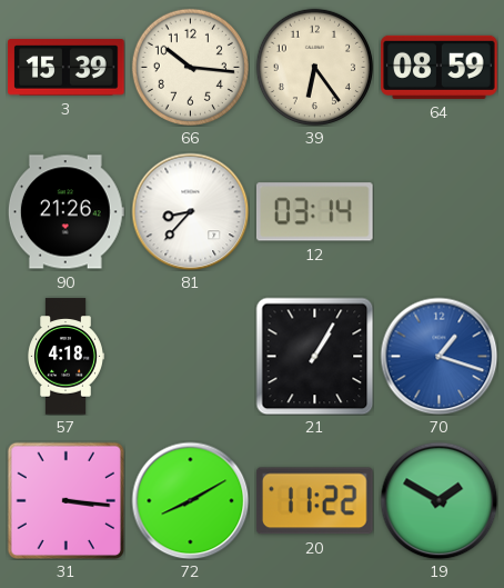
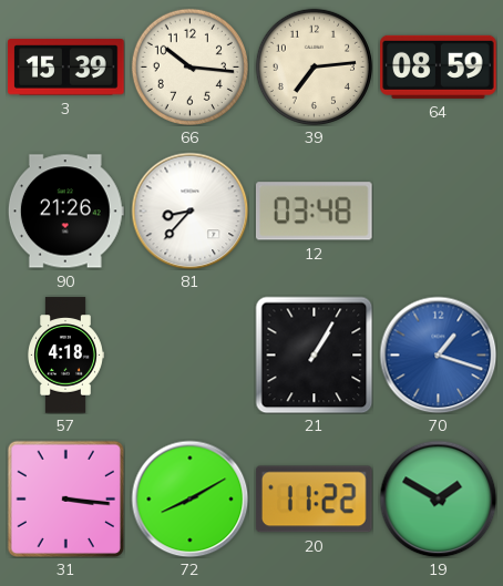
39: 6:24 -> 7:14 (314, 66)
12: 03:14 -> 03:48 (314, 212)
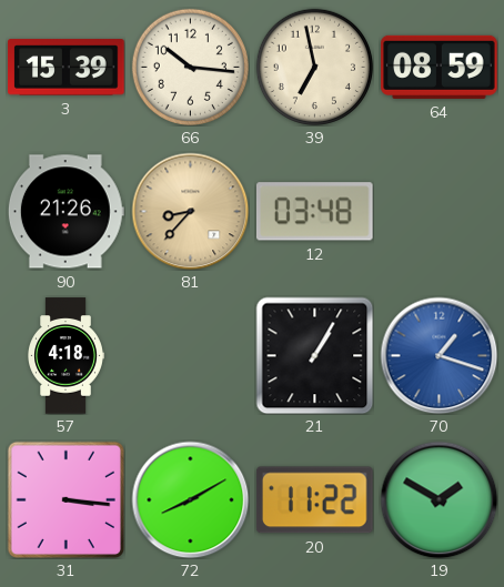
39: 7:14 -> 6:58 (314, 67)
81 dial: white -> champagne (190, 211)
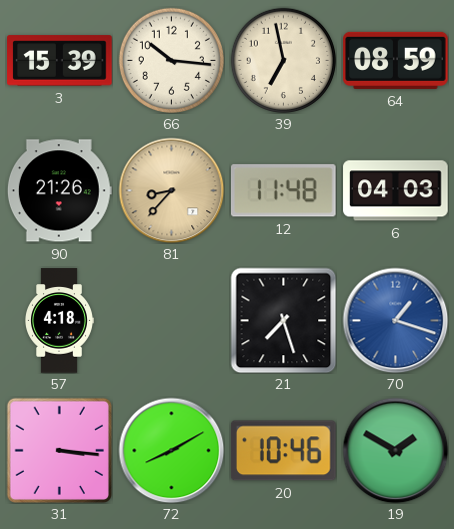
12: 03:48 -> 11:48 (283, 191)
6: none -> 04:03 (396, 191)
21: 1:05 -> 7:27 (283, 320)
20: 11:22 -> 10:46 (283, 451)
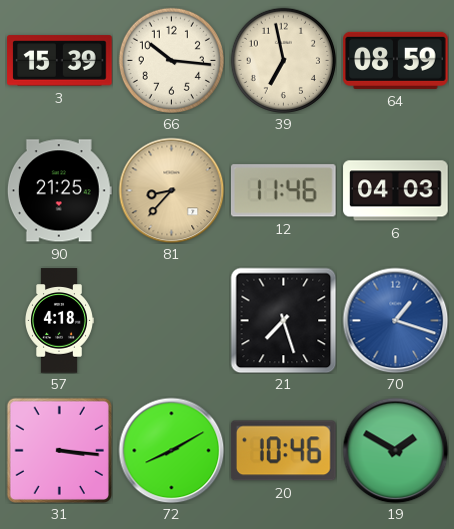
90: 21:26 -> 21:25 (59, 191)
12: 11:48 -> 11:46 (283, 191)
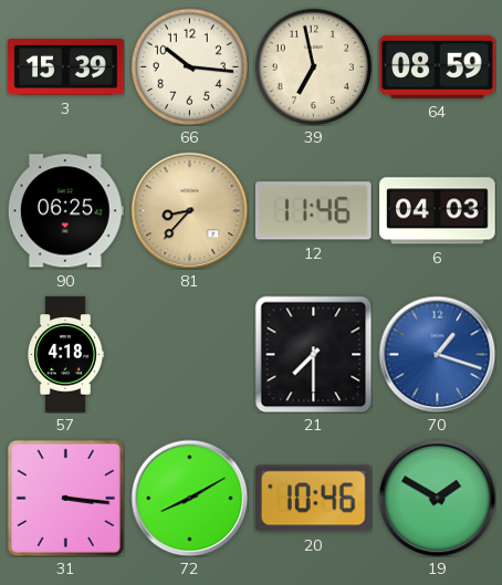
90: 21:25 -> 06:25 (65, 211)
21: 7:27 -> 7:30 (313, 354)
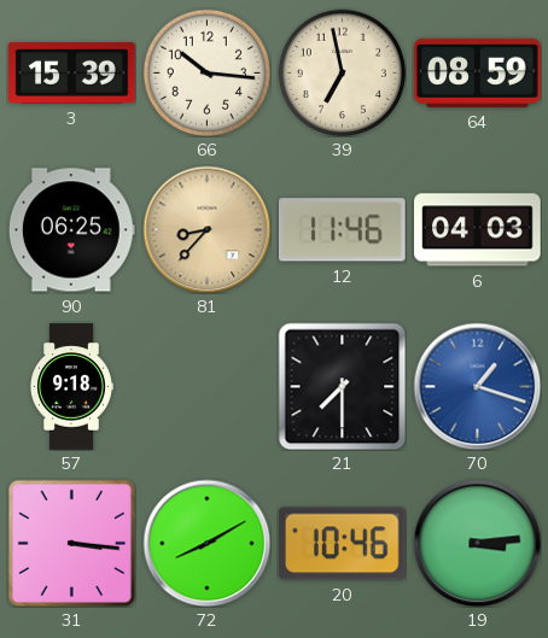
57: 4:18 -> 9:18 (72, 387)
19: 1:50 -> 3:14 (477, 543)
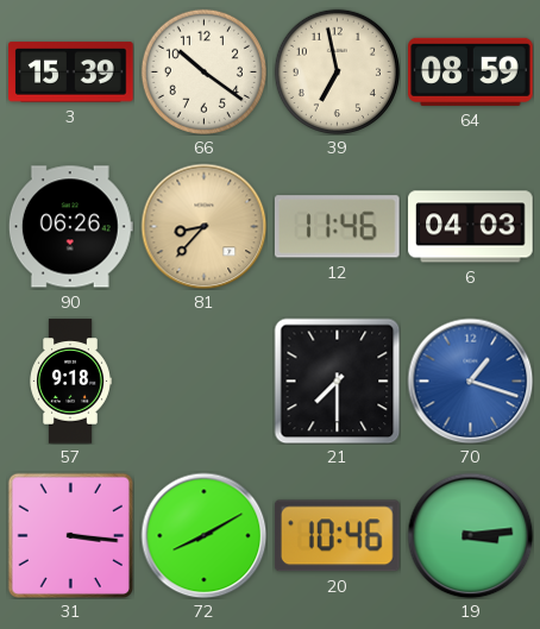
66: 10:16 -> 10:21 (203, 71)
90: 06:25 -> 06:26 (70, 227)
